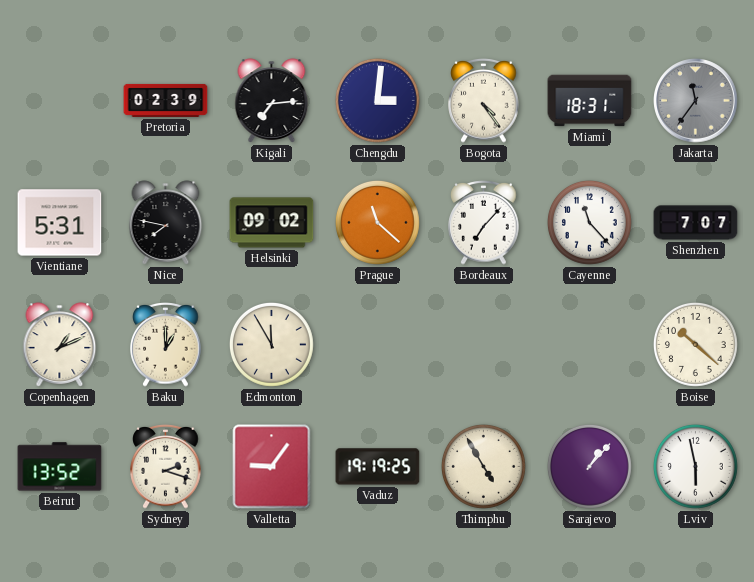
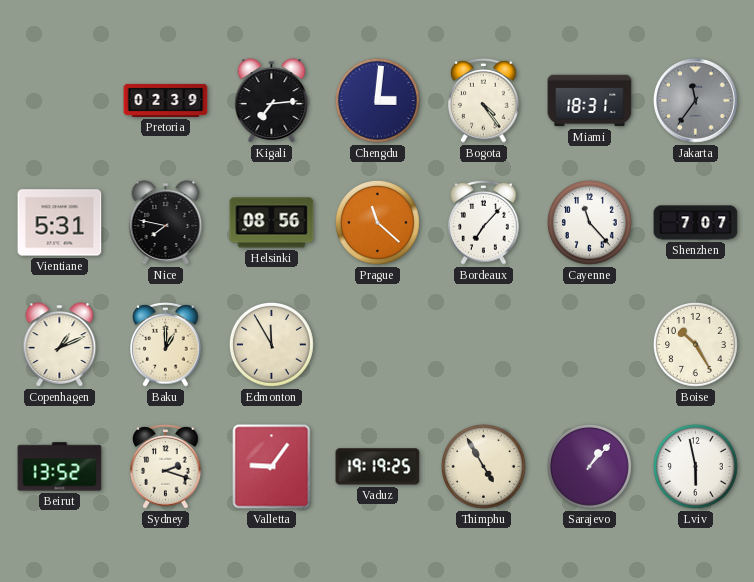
Helsinki: 09:02 -> 08:56 (272, 223)
Boise: 10:22 -> 10:25 (696, 345)
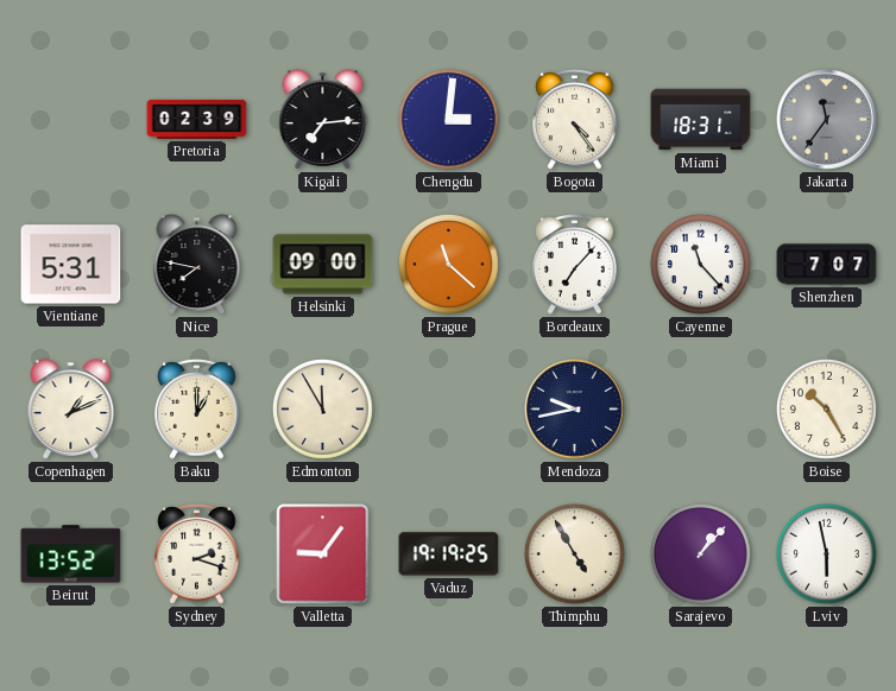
Helsinki: 08:56 -> 09:00 (323, 265)
Mendoza: none -> 9:43 (575, 410)
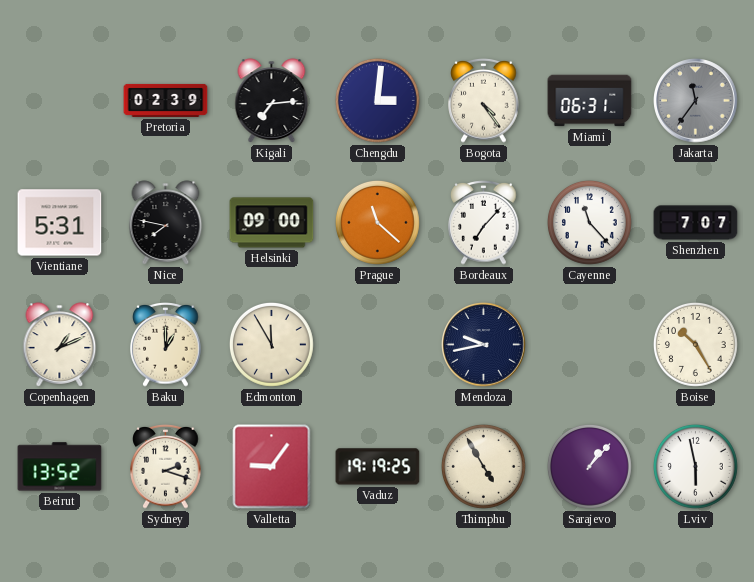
Miami: 18:31 -> 06:31 (590, 101)
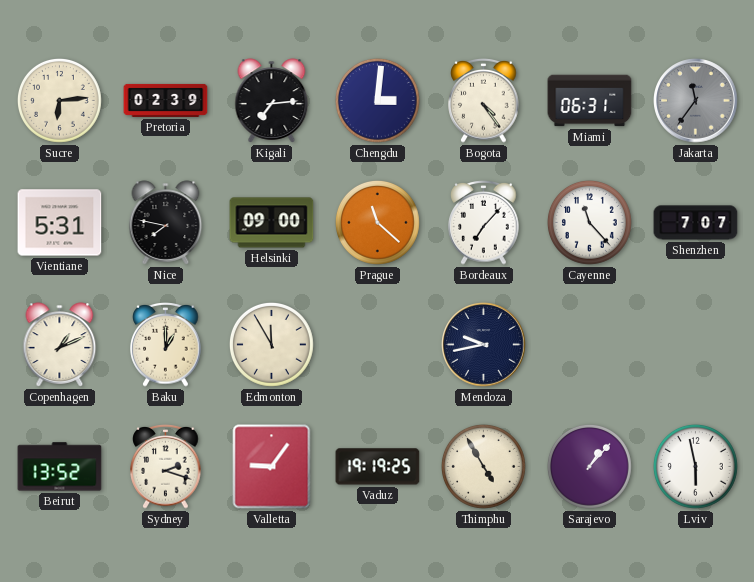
Sucre: none -> 6:14 (60, 101)
Boise: 10:25 -> none (696, 345)
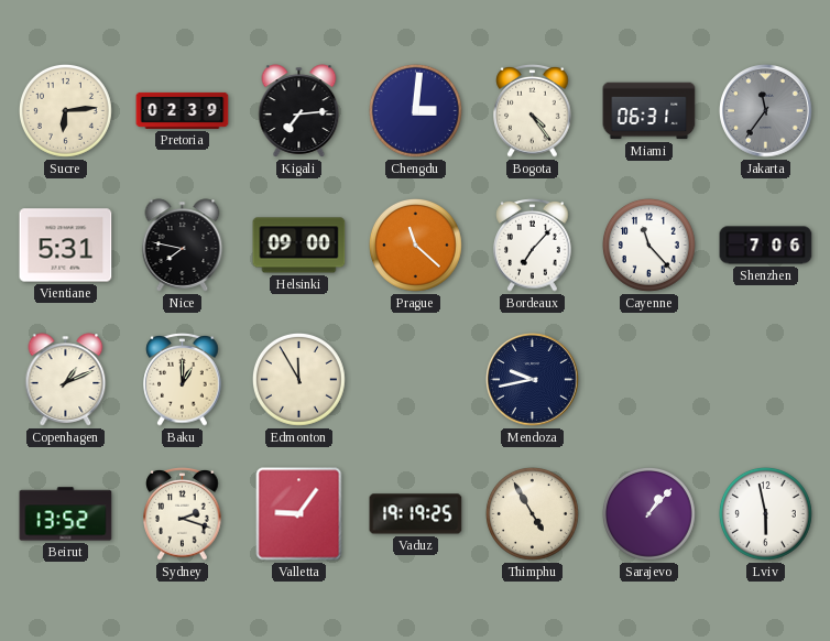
Shenzhen: 7:07 -> 7:06 (766, 246)
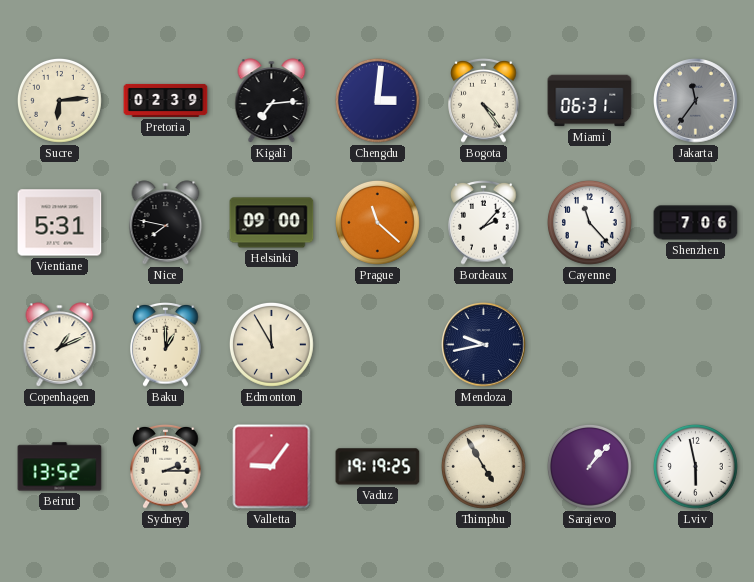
Bordeaux: 7:07 -> 2:07 (484, 223)
Sydney: 2:18 -> 2:15 (166, 467)
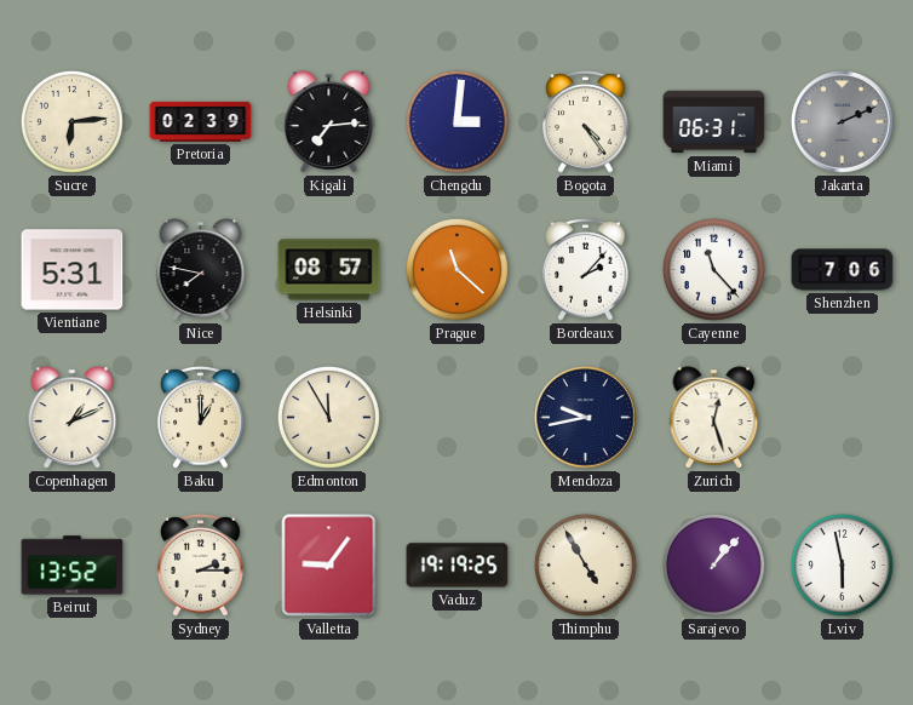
Jakarta: 11:36 -> 2:11 (843, 122)
Helsinki: 09:00 -> 08:57 (329, 270)
Zurich: none -> 12:27 (714, 418)
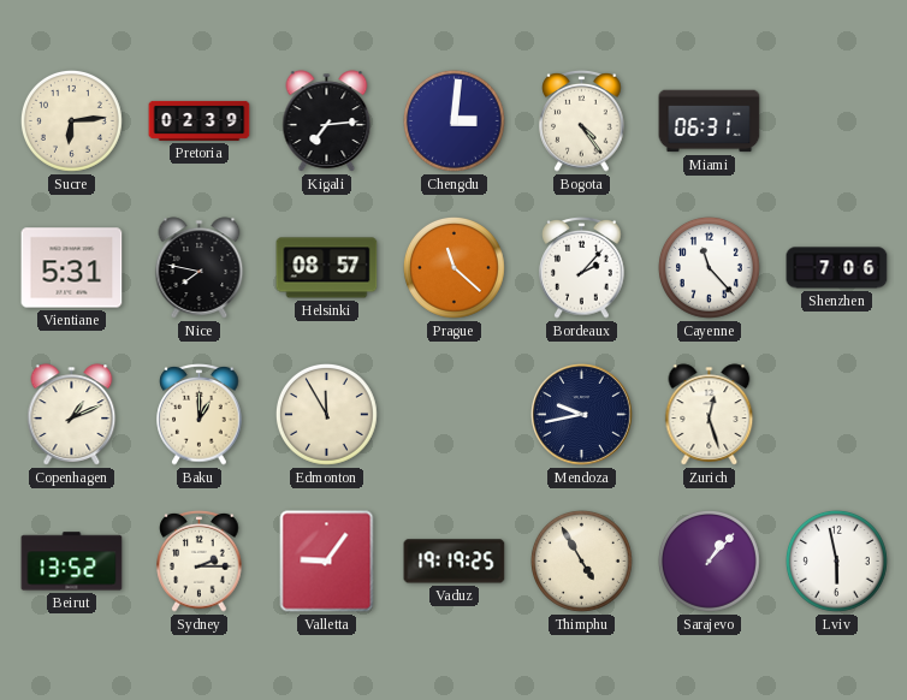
Jakarta: 2:11 -> none (843, 122)
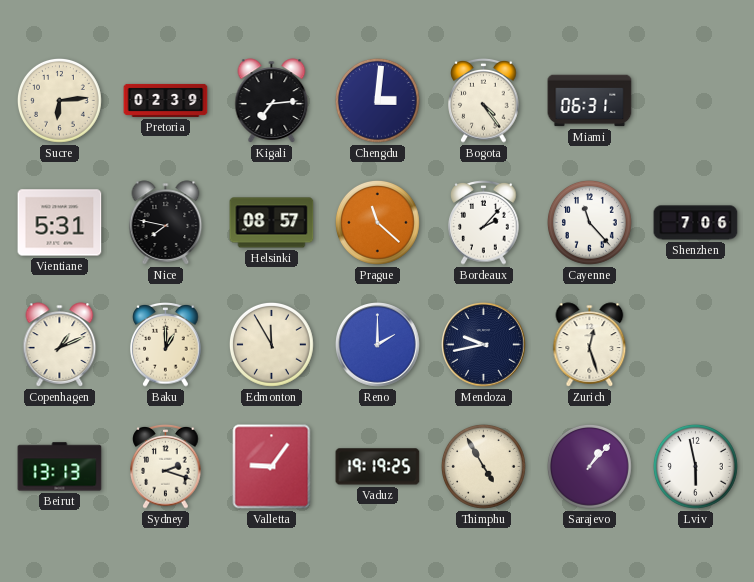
Reno: none -> 2:00 (378, 345)
Beirut: 13:52 -> 13:13 (60, 467)
Sydney: 2:15 -> 2:18 (166, 467)
